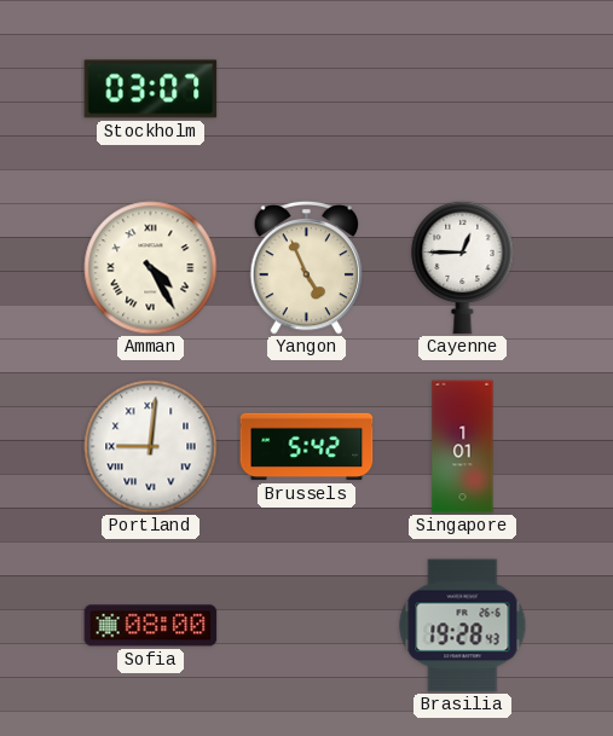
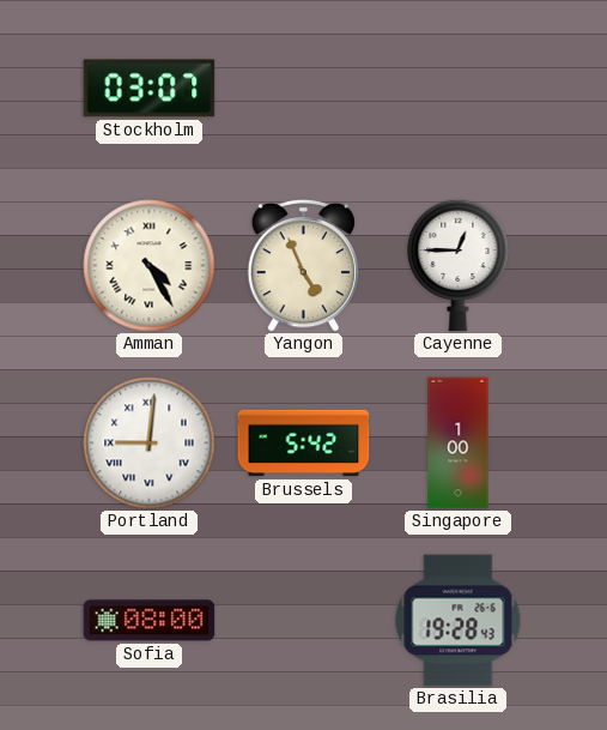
Singapore: 1:01 -> 1:00 (459, 444)
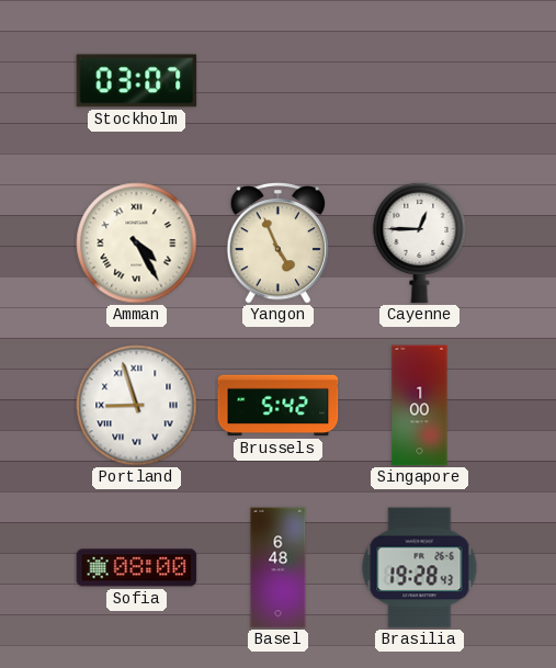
Portland: 9:01 -> 8:57 (137, 406)
Basel: none -> 6:48 (279, 568)
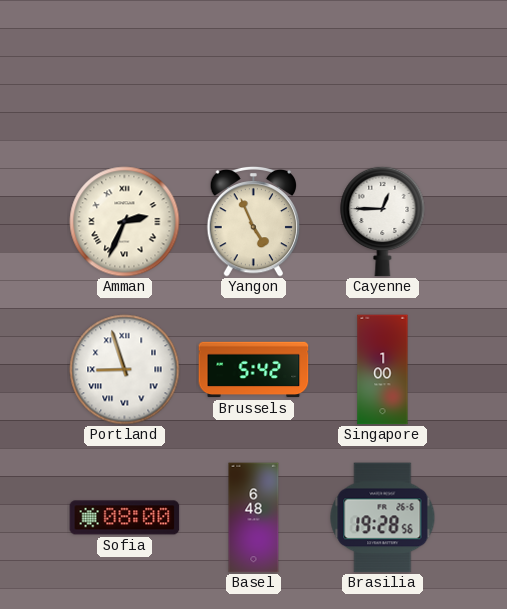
Stockholm: 03:07 -> none (137, 81)
Amman: 4:25 -> 2:34 (125, 222)
Brasilia: 19:28:43 -> 19:28:56 (383, 518)
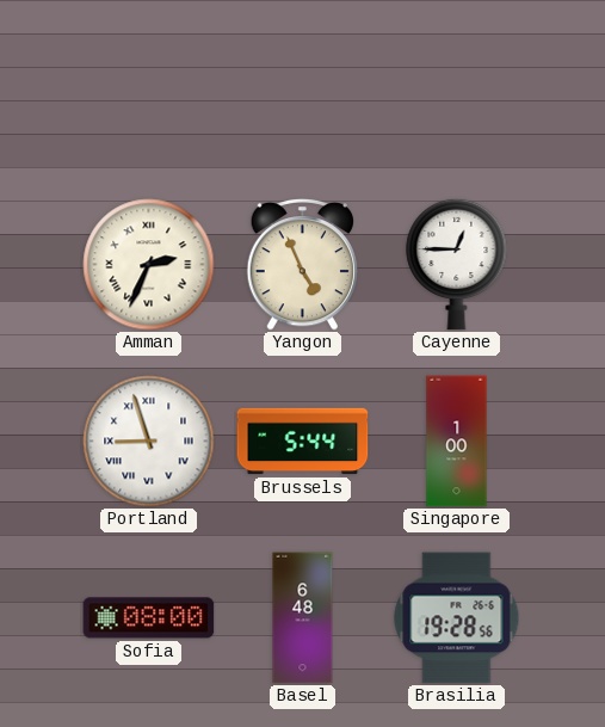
Brussels: 5:42 -> 5:44 (303, 442)
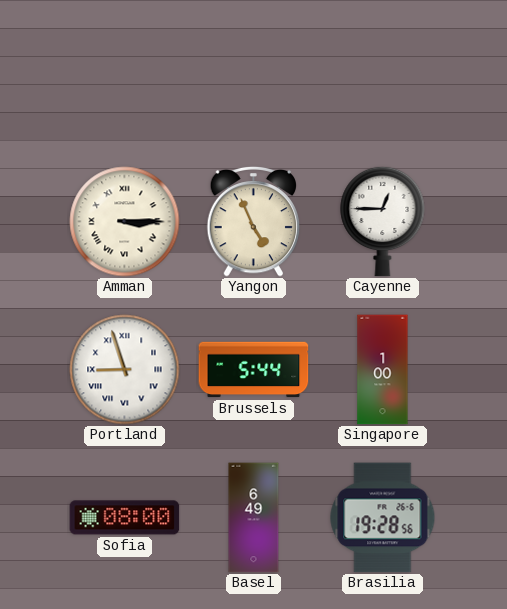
Amman: 2:34 -> 3:15 (125, 222)
Basel: 6:48 -> 6:49 (254, 518)
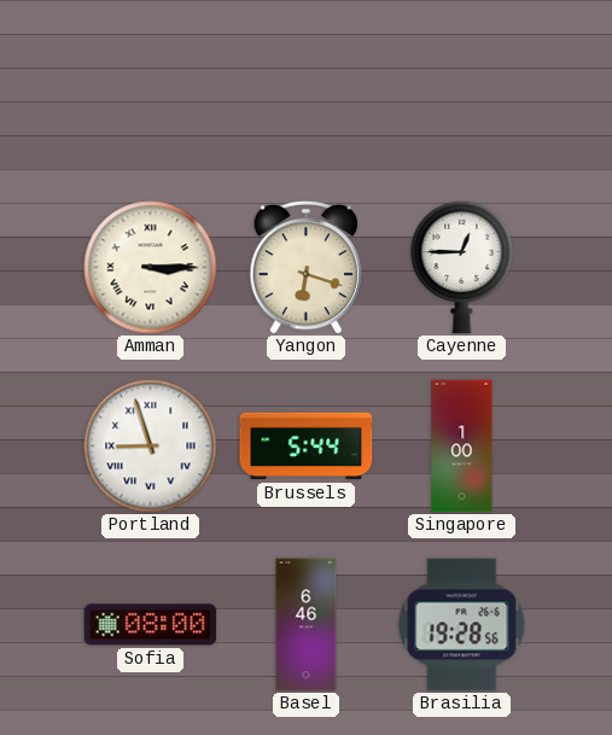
Yangon: 4:56 -> 6:18 (307, 267)
Basel: 6:49 -> 6:46 (307, 625)
